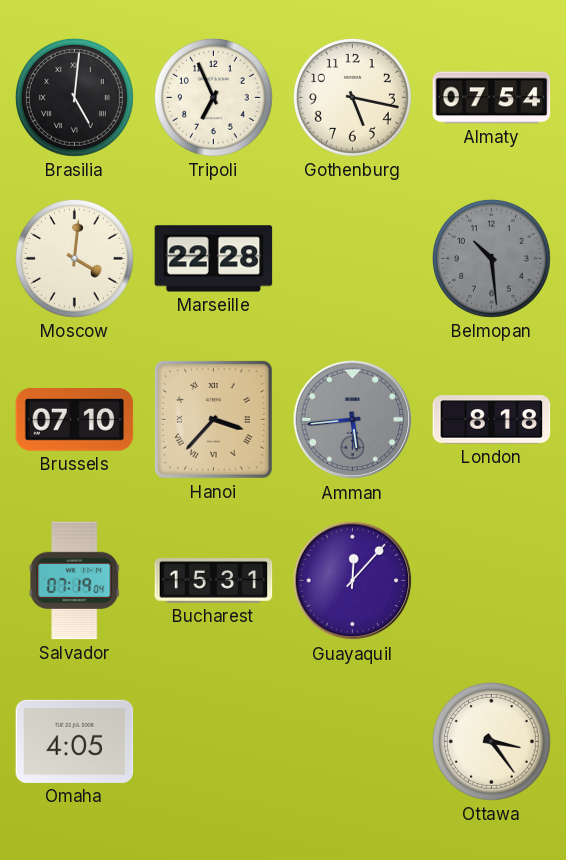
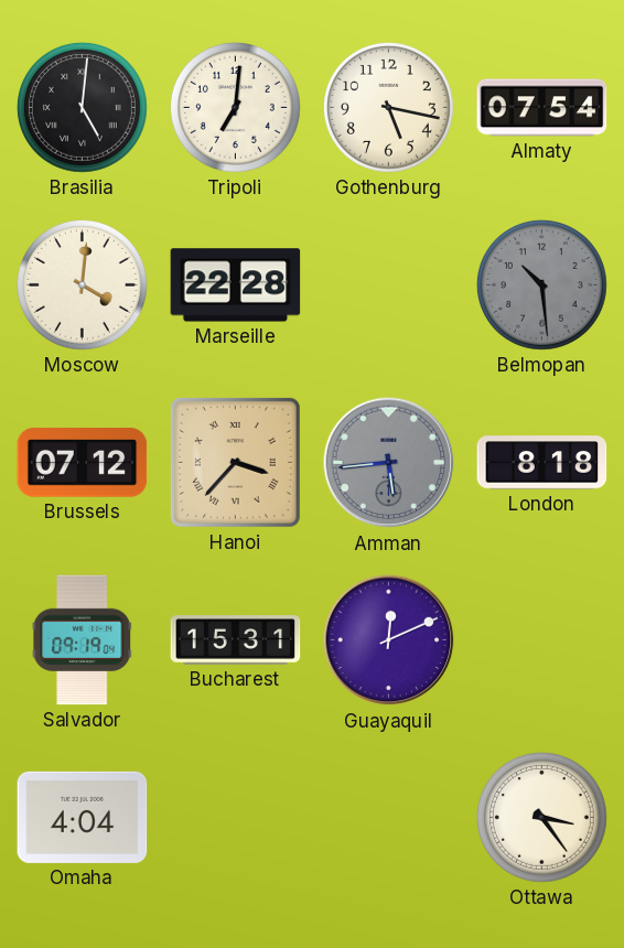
Tripoli: 6:56 -> 7:01 (235, 107)
Brussels: 07:10 -> 07:12 (83, 463)
Salvador: 07:19 -> 09:19 (83, 640)
Guayaquil: 12:07 -> 12:11 (389, 640)
Omaha: 4:05 -> 4:04 (83, 817)
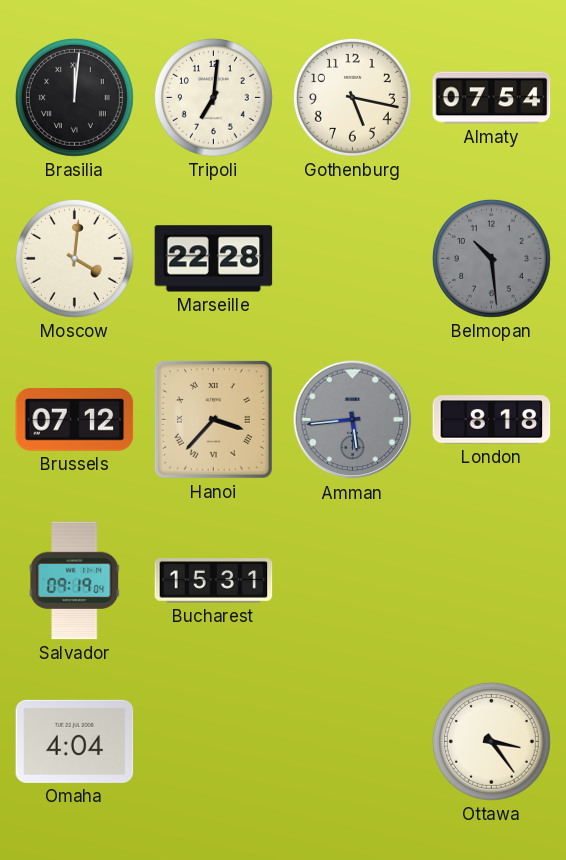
Brasilia: 5:01 -> 12:01 (74, 97)
Guayaquil: 12:11 -> none (389, 640)
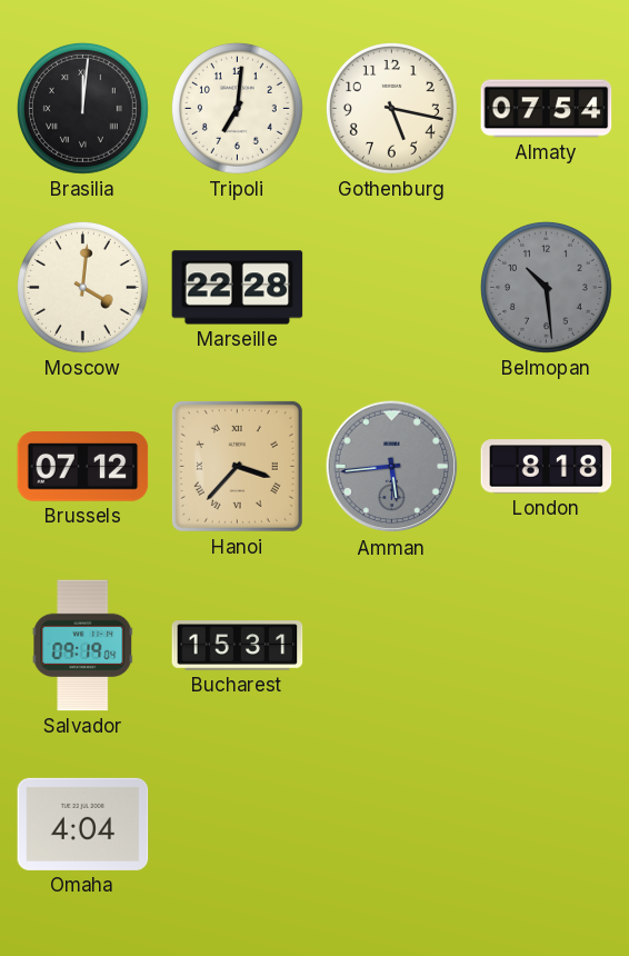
Ottawa: 3:24 -> none (491, 741)
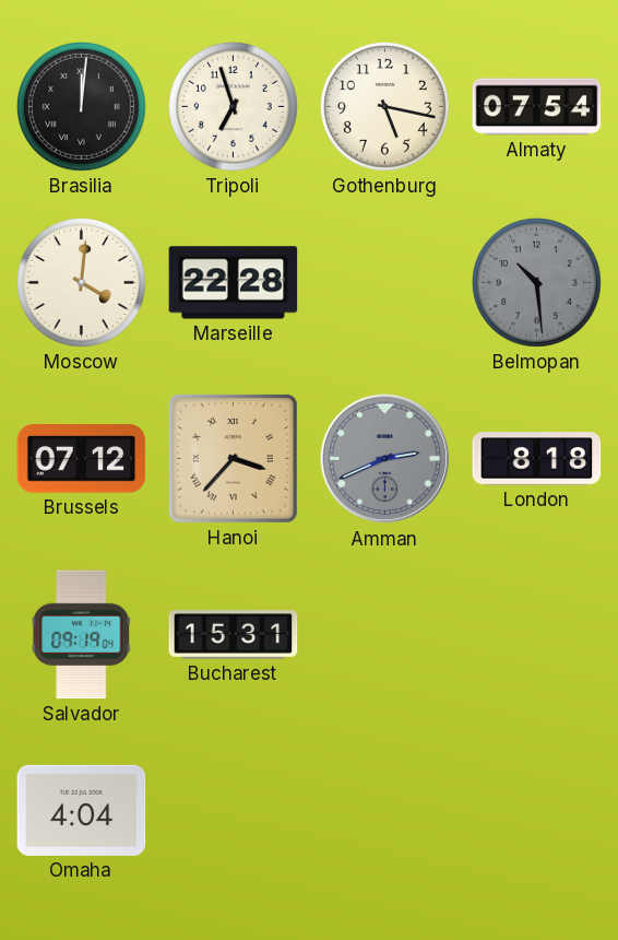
Tripoli: 7:01 -> 6:57 (233, 106)
Amman: 5:44 -> 2:41 (385, 459)
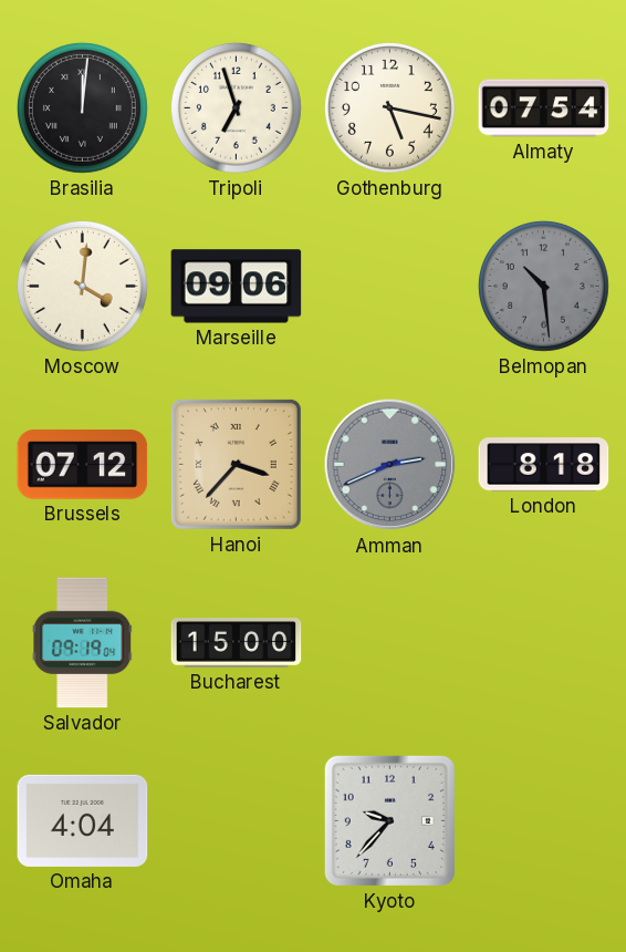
Marseille: 22:28 -> 09:06 (237, 287)
Bucharest: 15:31 -> 15:00 (237, 643)
Kyoto: none -> 9:37 (389, 820)
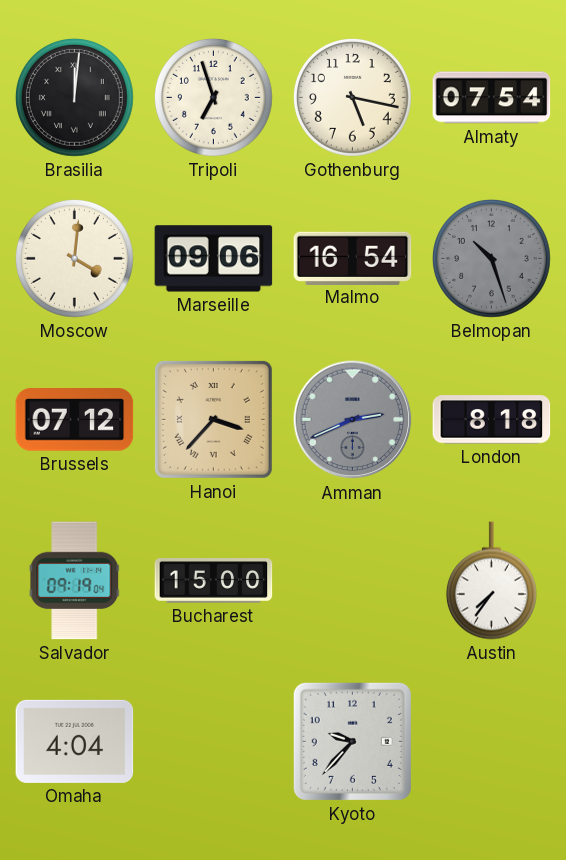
Malmo: none -> 16:54 (353, 258)
Belmopan: 10:29 -> 10:27 (491, 258)
Austin: none -> 7:36 (491, 581)
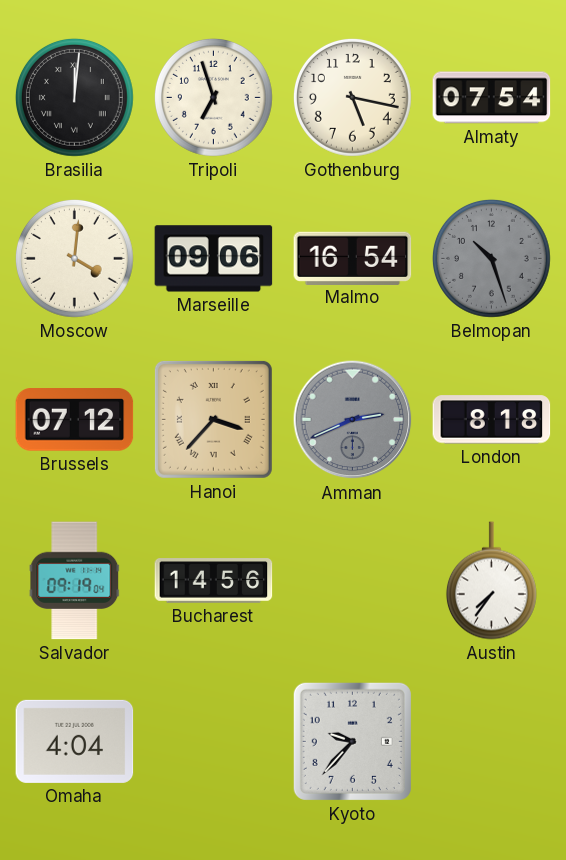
Bucharest: 15:00 -> 14:56 (214, 581)
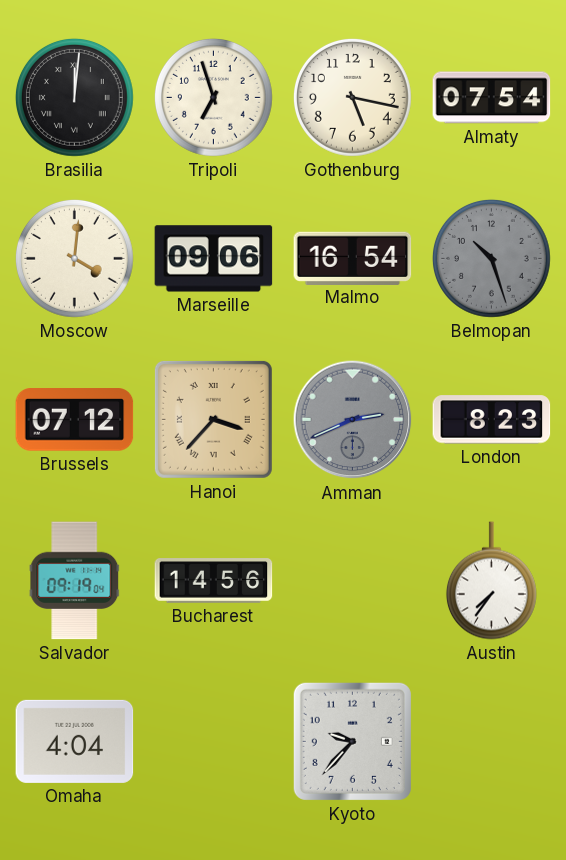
London: 8:18 -> 8:23 (492, 420)
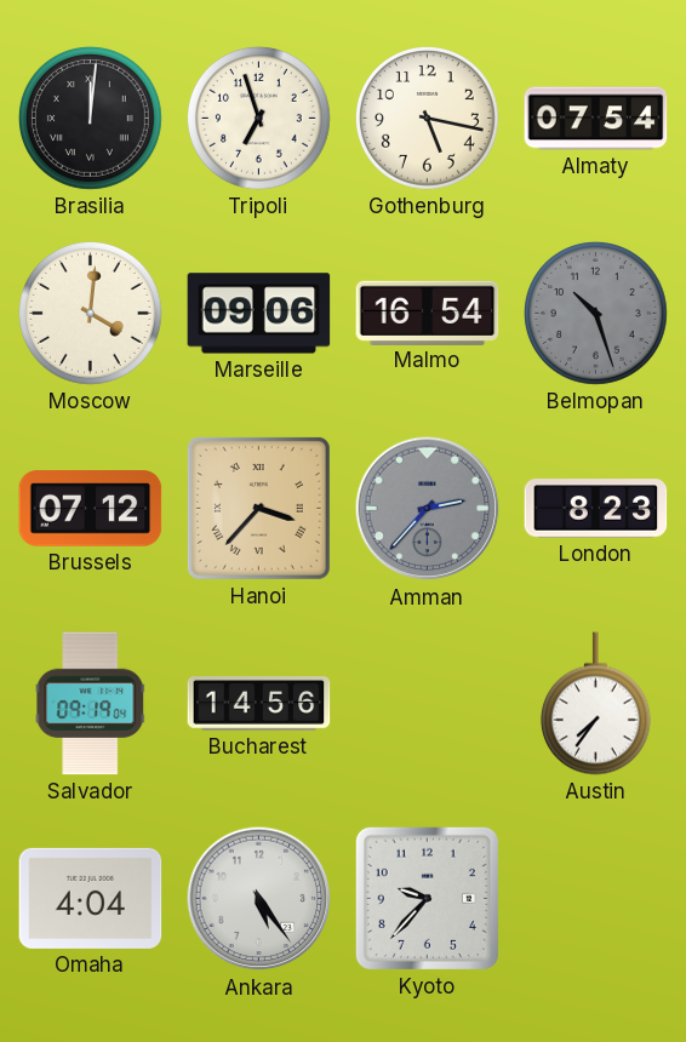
Amman: 2:41 -> 2:37 (428, 509)
Ankara: none -> 5:24 (259, 899)
